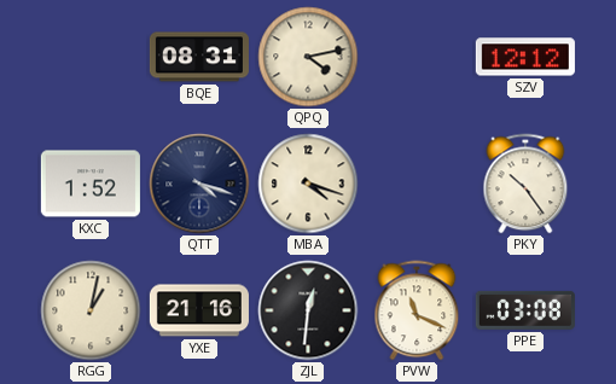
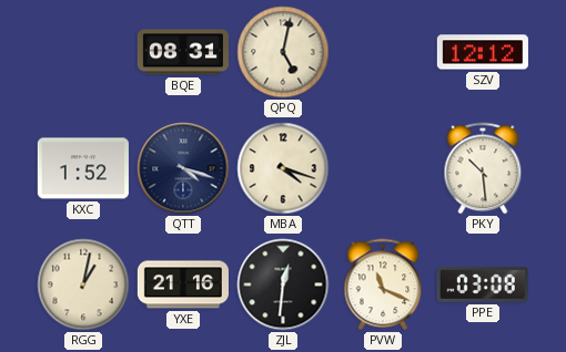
QPQ: 4:13 -> 5:02 (283, 52)
PKY: 10:24 -> 10:29 (483, 168)
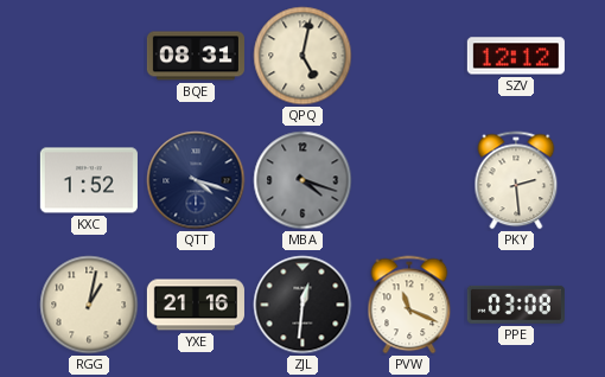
MBA dial: cream -> grey (302, 180)
PKY: 10:29 -> 2:29 (516, 180)
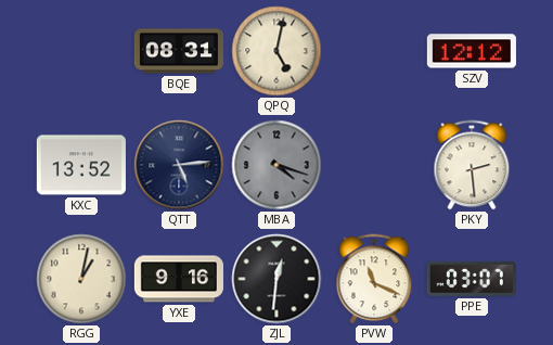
KXC: 1:52 -> 13:52 (81, 165)
QTT: 4:18 -> 5:14 (179, 165)
YXE: 21:16 -> 9:16 (179, 279)
PPE: 03:08 -> 03:07 (472, 279)
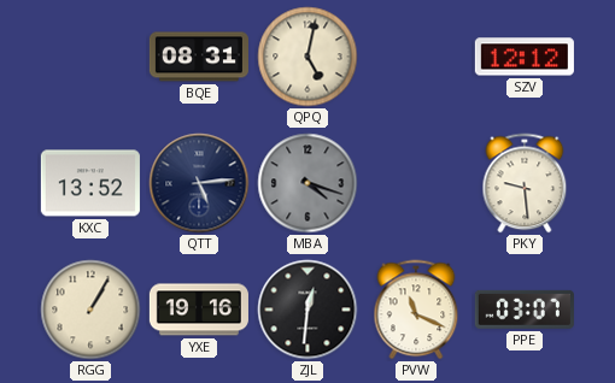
PKY: 2:29 -> 9:29 (525, 183)
RGG: 1:02 -> 1:05 (90, 310)
YXE: 9:16 -> 19:16 (199, 310)
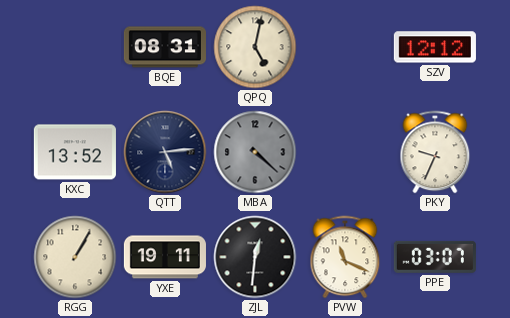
MBA: 4:18 -> 4:22 (255, 152)
PKY: 9:29 -> 9:34 (435, 152)
YXE: 19:16 -> 19:11 (165, 257)
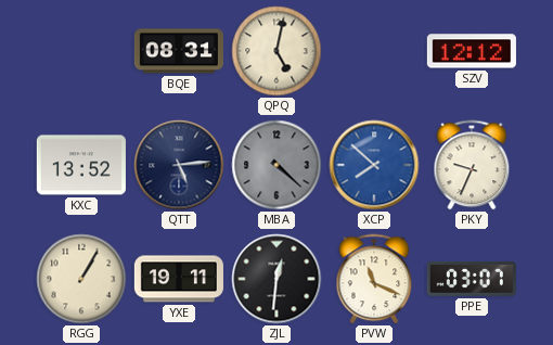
XCP: none -> 7:52 (374, 165)
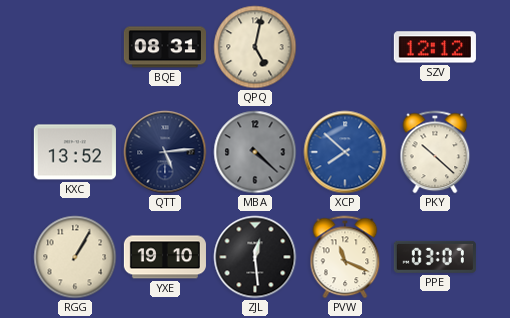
PKY: 9:34 -> 10:22 (435, 152)
YXE: 19:11 -> 19:10 (165, 257)
ZJL: 12:31 -> 12:29 (255, 257)
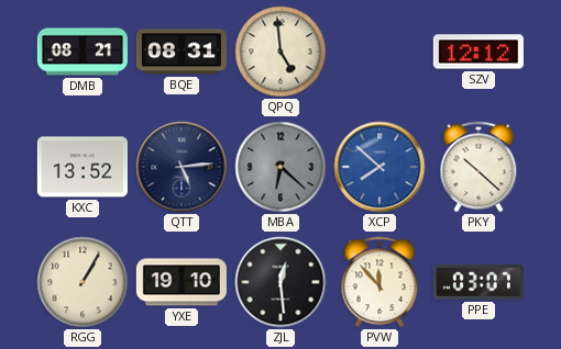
DMB: none -> 08:21 (82, 52)
QPQ: 5:02 -> 4:59 (280, 52)
MBA: 4:22 -> 6:22 (280, 167)
PVW: 11:19 -> 11:53 (380, 282)
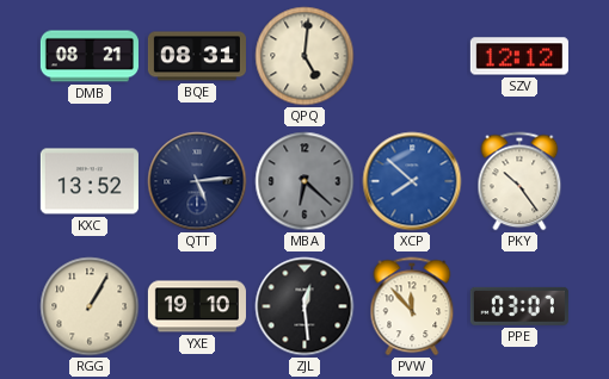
QPQ: 4:59 -> 5:01 (304, 56)
PKY: 10:22 -> 10:24 (519, 181)
